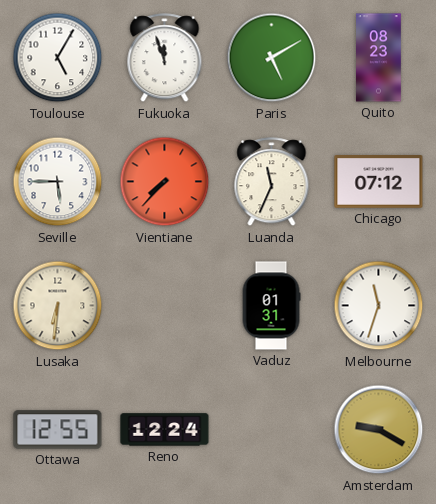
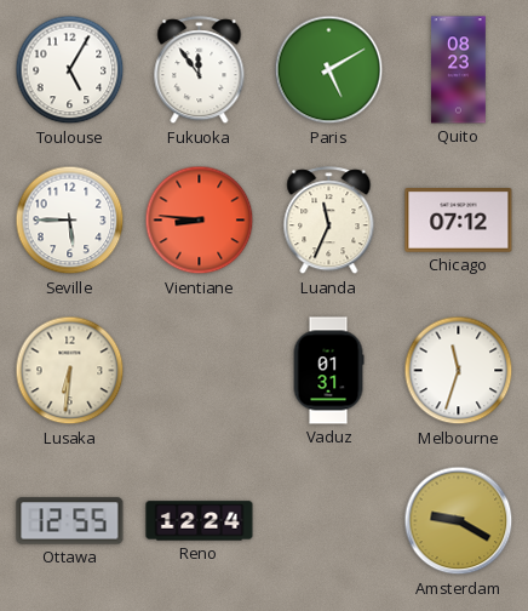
Fukuoka: 11:57 -> 11:54 (200, 70)
Vientiane: 7:37 -> 8:46 (200, 221)
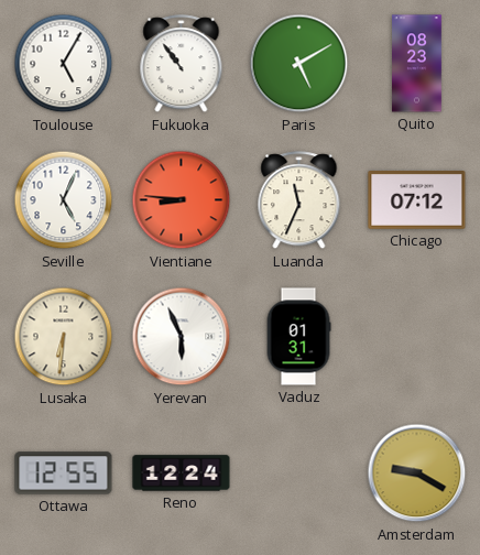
Fukuoka: 11:54 -> 10:54 (182, 64)
Seville: 5:45 -> 5:04 (64, 200)
Yerevan: none -> 5:56 (182, 337)
Melbourne: 11:33 -> none (459, 371)
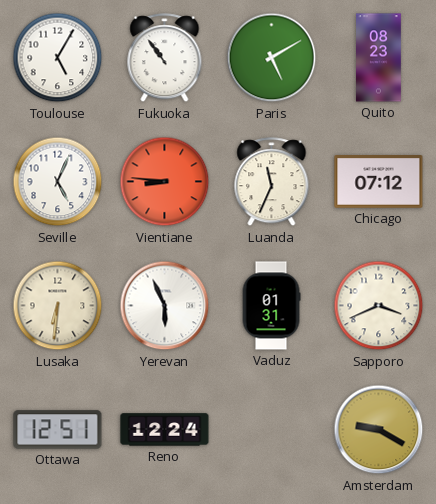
Sapporo: none -> 3:41 (379, 306)
Ottawa: 12:55 -> 12:51 (58, 430)
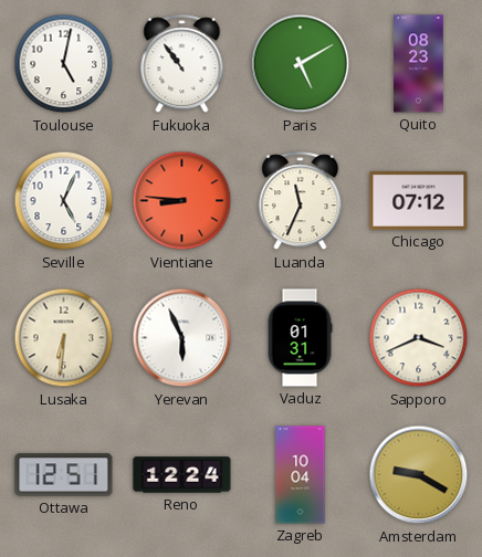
Toulouse: 5:05 -> 5:02 (64, 64)
Zagreb: none -> 10:04 (301, 475)
